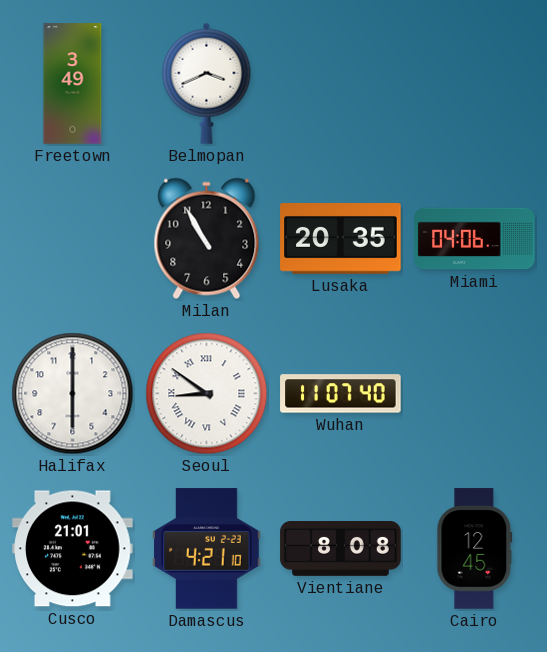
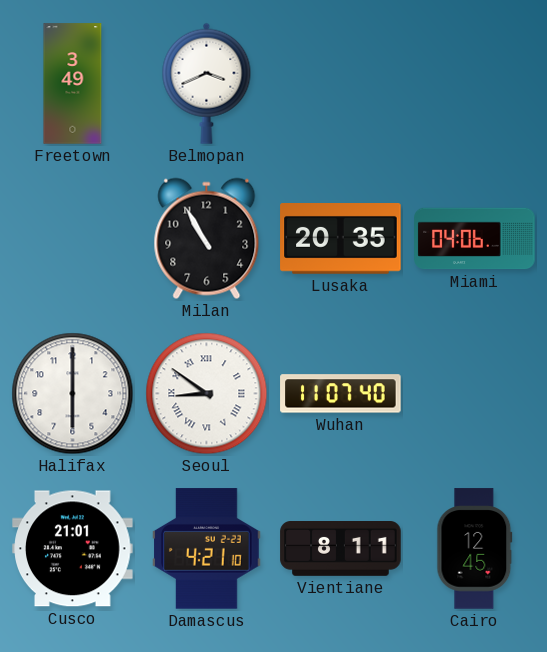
Vientiane: 8:08 -> 8:11 (341, 549)
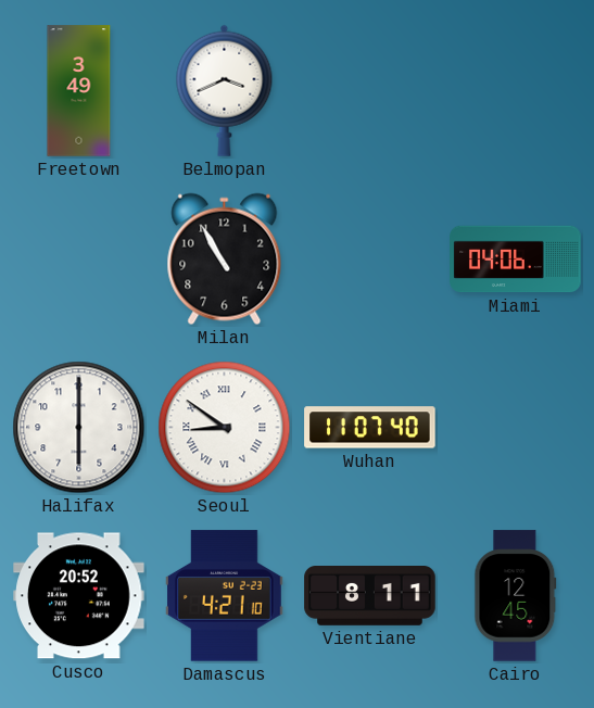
Lusaka: 20:35 -> none (341, 239)
Cusco: 21:01 -> 20:52 (79, 596)
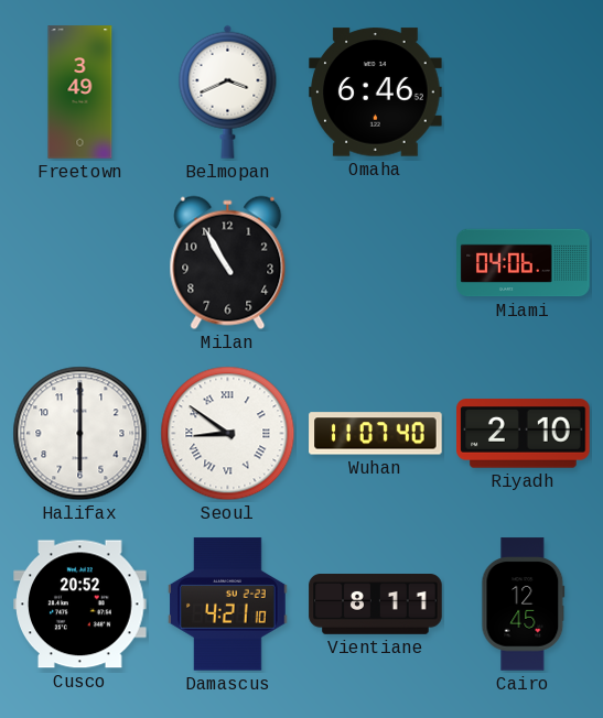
Omaha: none -> 6:46 (376, 93)
Riyadh: none -> 2:10 (524, 434)
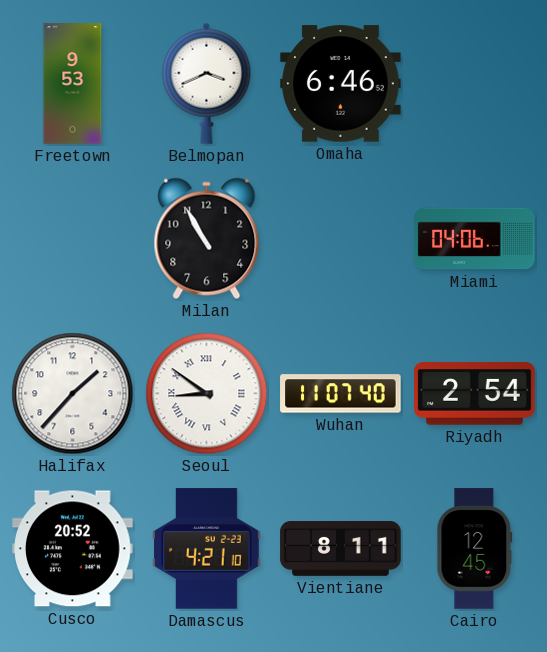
Freetown: 3:49 -> 9:53 (73, 84)
Halifax: 6:00 -> 1:37 (73, 394)
Riyadh: 2:10 -> 2:54 (475, 394)
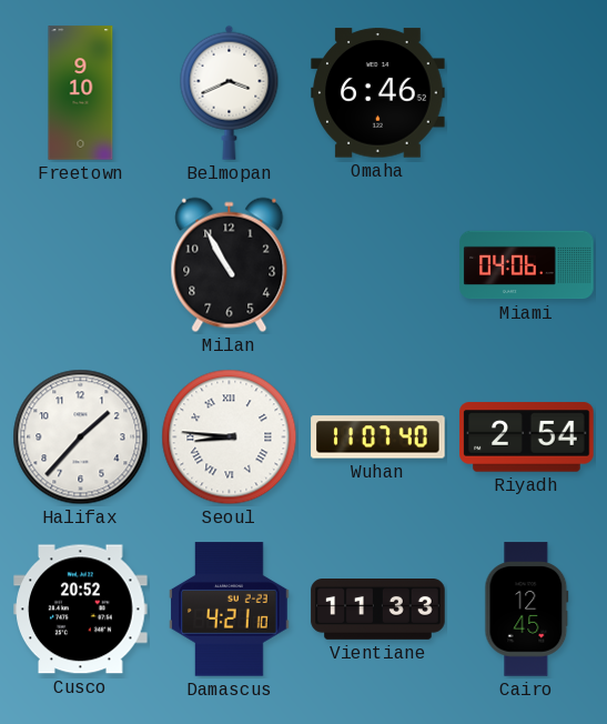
Freetown: 9:53 -> 9:10 (81, 93)
Seoul: 8:51 -> 8:46 (230, 438)
Vientiane: 8:11 -> 11:33 (378, 610)
